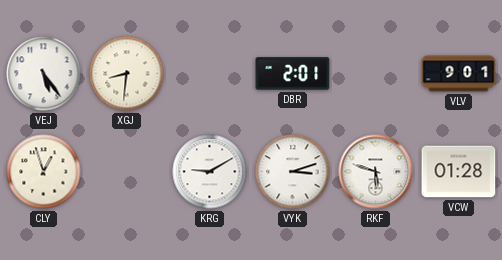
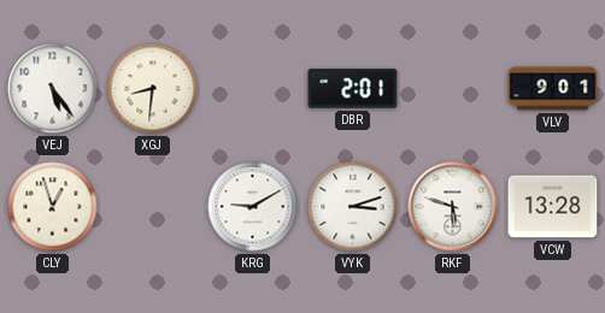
VCW: 01:28 -> 13:28 (553, 207)
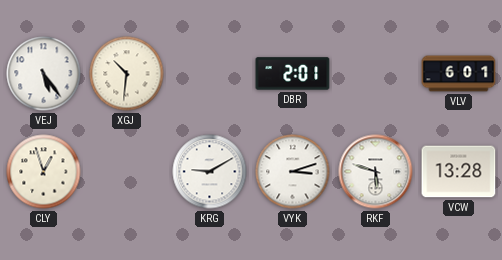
XGJ: 8:31 -> 10:31 (127, 74)
VLV: 9:01 -> 6:01 (459, 74)
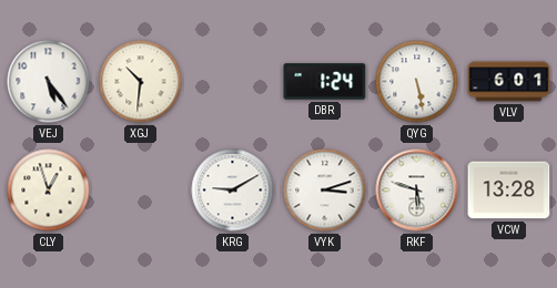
DBR: 2:01 -> 1:24 (325, 82)
QYG: none -> 5:28 (417, 82)
